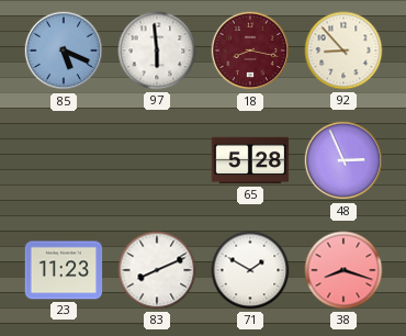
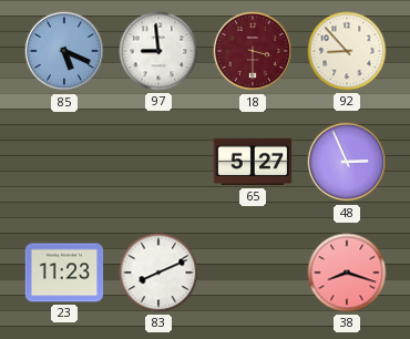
97: 5:59 -> 8:59 (158, 51)
18: 8:17 -> 3:30 (253, 51)
65: 5:28 -> 5:27 (253, 162)
71: 1:50 -> none (250, 270)
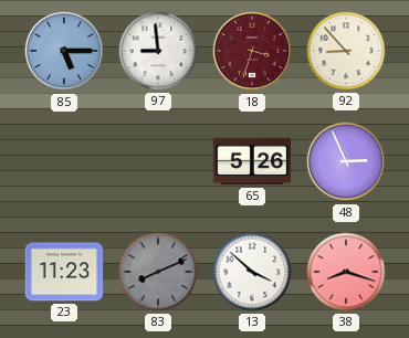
85: 5:19 -> 5:15 (64, 51)
18: 3:30 -> 3:33 (252, 51)
65: 5:27 -> 5:26 (252, 161)
83 dial: white -> grey (158, 272)
13: none -> 3:52 (252, 272)
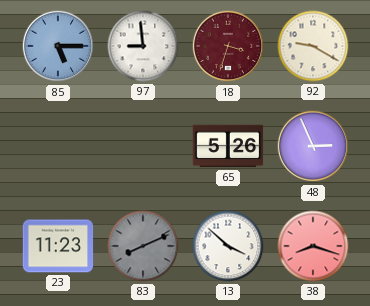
92: 8:53 -> 9:20 (313, 46)
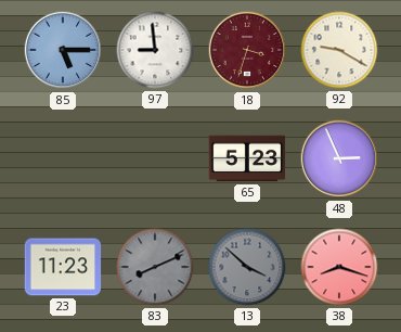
65: 5:26 -> 5:23 (247, 158)
13 dial: white -> grey (247, 267)
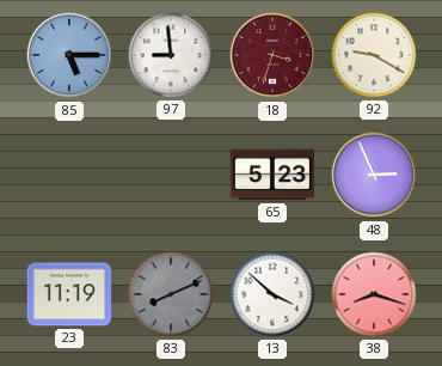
23: 11:23 -> 11:19 (69, 294)
13 dial: grey -> white (272, 294)
